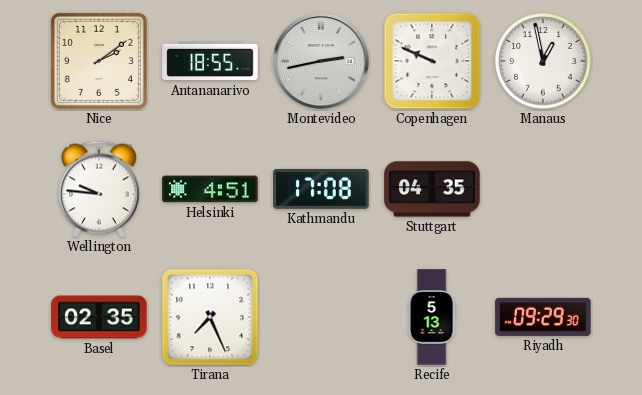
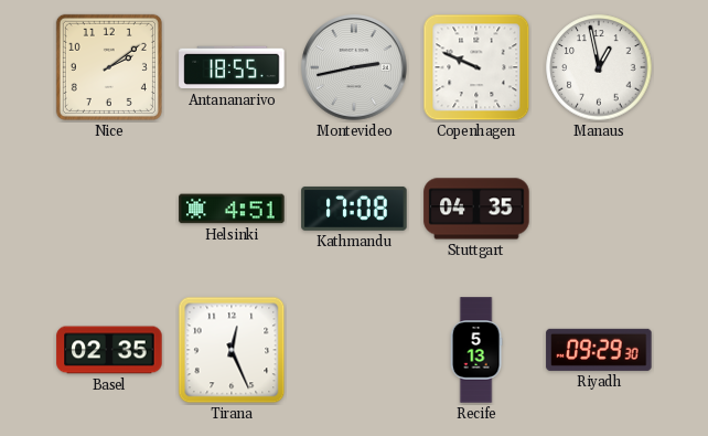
Wellington: 9:46 -> none (99, 189)
Tirana: 7:26 -> 12:26 (232, 350)
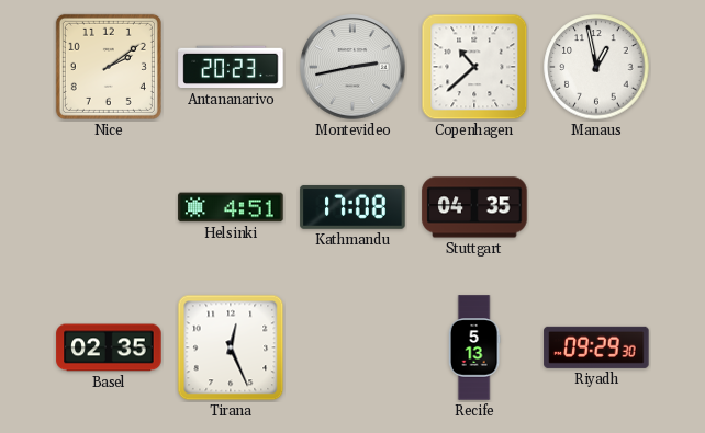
Antananarivo: 18:55 -> 20:23 (231, 67)
Copenhagen: 9:49 -> 10:38 (474, 67)
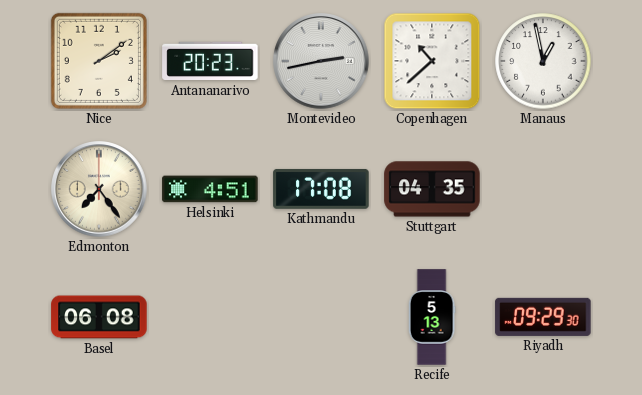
Edmonton: none -> 7:24 (99, 189)
Basel: 02:35 -> 06:08 (99, 317)
Tirana: 12:26 -> none (231, 347)
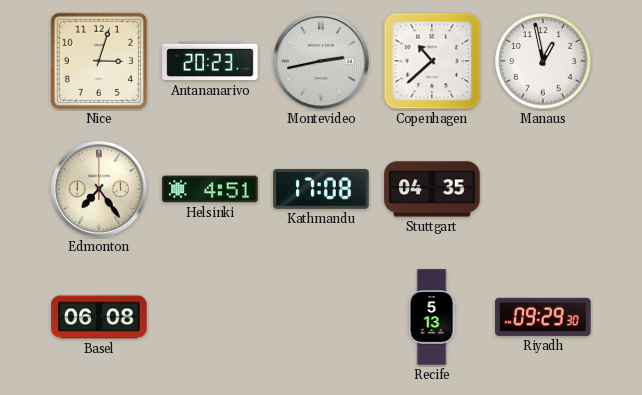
Nice: 2:09 -> 3:03 (99, 61)
